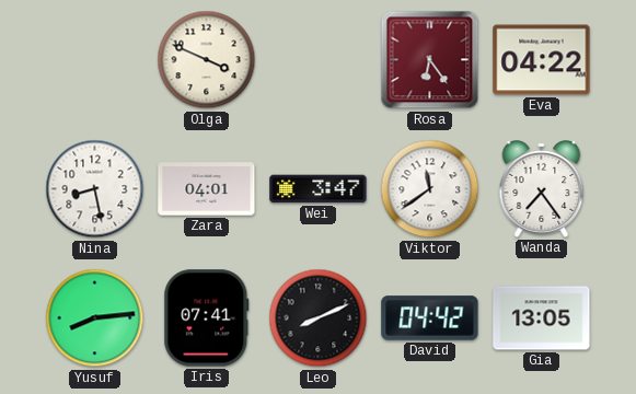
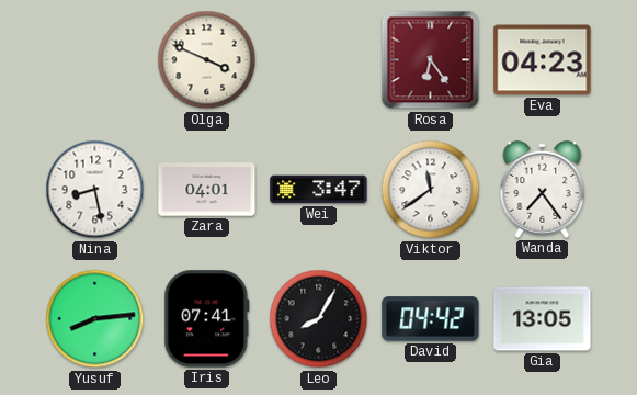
Eva: 04:22 -> 04:23 (543, 60)
Leo: 8:11 -> 8:05 (319, 319)
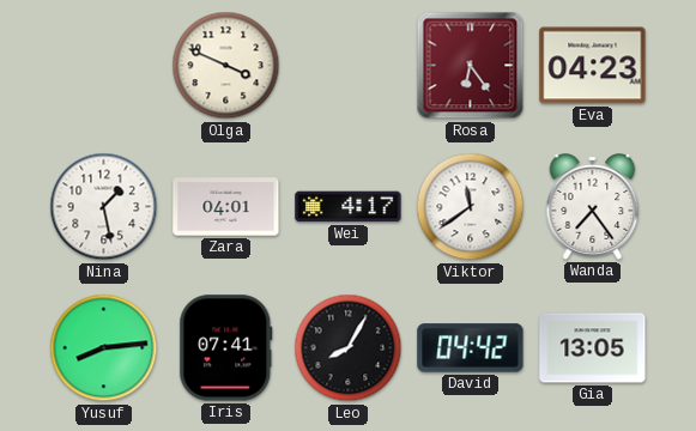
Nina: 8:28 -> 1:28 (104, 207)
Wei: 3:47 -> 4:17 (349, 207)
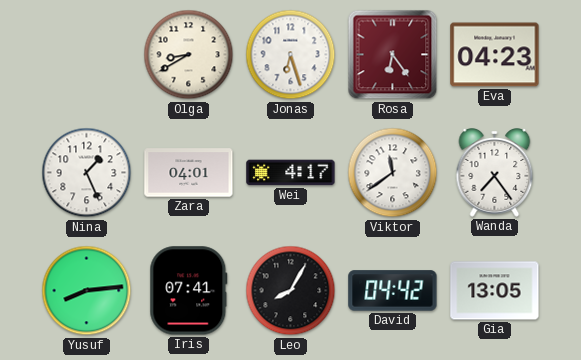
Olga: 3:49 -> 8:40 (189, 55)
Jonas: none -> 6:27 (291, 55)
Nina: 1:28 -> 1:26 (87, 173)
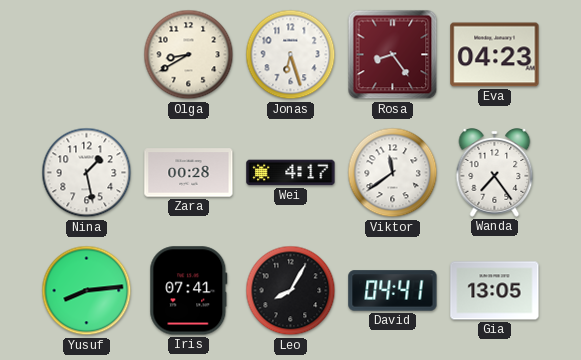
Rosa: 6:24 -> 8:24 (393, 55)
Nina: 1:26 -> 1:28 (87, 173)
Zara: 04:01 -> 00:28 (189, 173)
David: 04:42 -> 04:41 (393, 291)
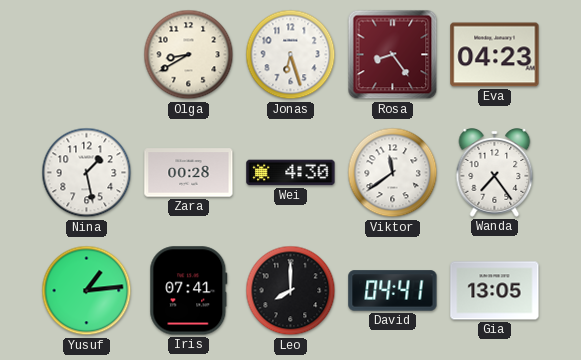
Wei: 4:17 -> 4:30 (291, 173)
Yusuf: 8:14 -> 1:14 (87, 291)
Leo: 8:05 -> 8:00 (291, 291)
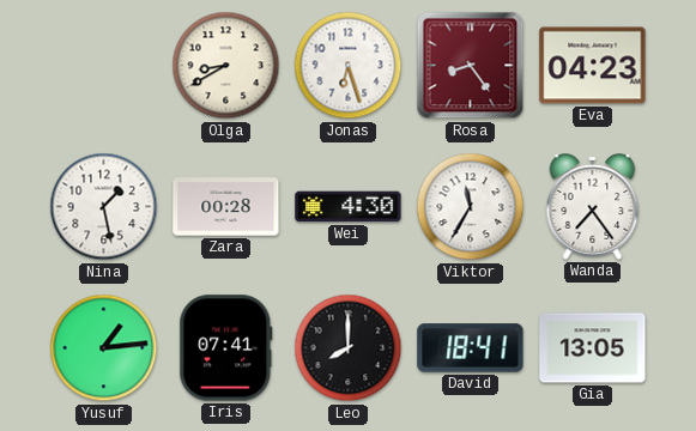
Viktor: 11:39 -> 11:35 (471, 207)
David: 04:41 -> 18:41 (471, 348)
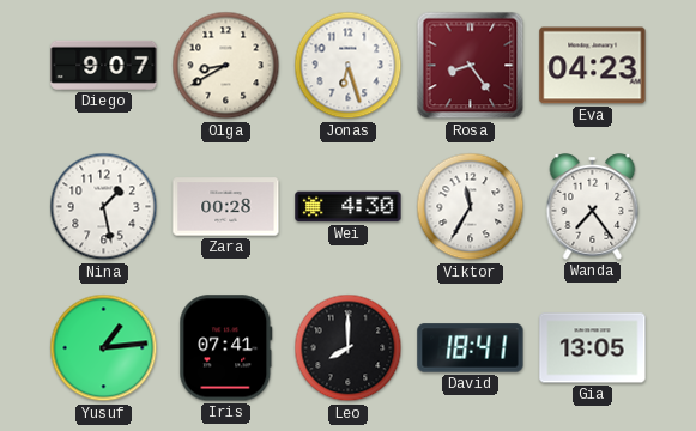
Diego: none -> 9:07 (104, 65)
